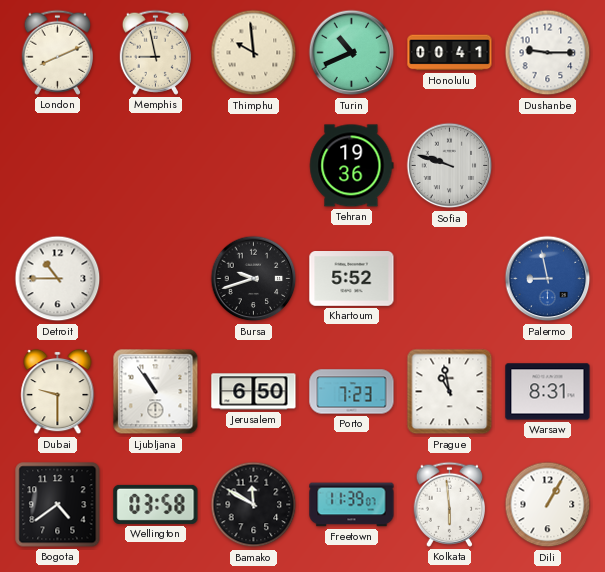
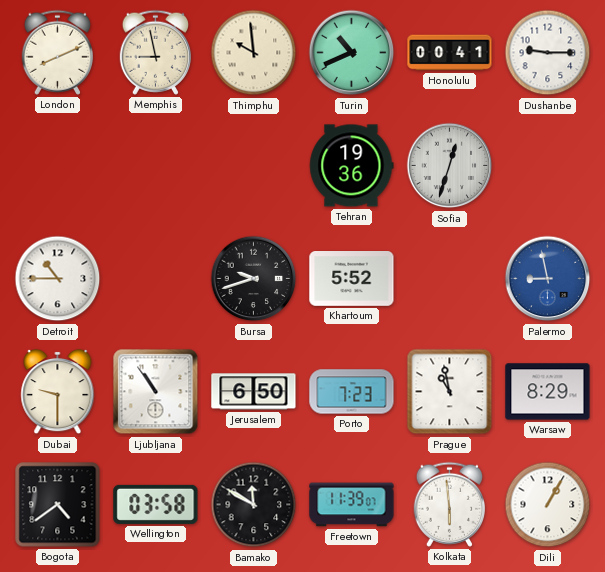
Sofia: 9:48 -> 12:33 (450, 166)
Warsaw: 8:31 -> 8:29 (548, 392)
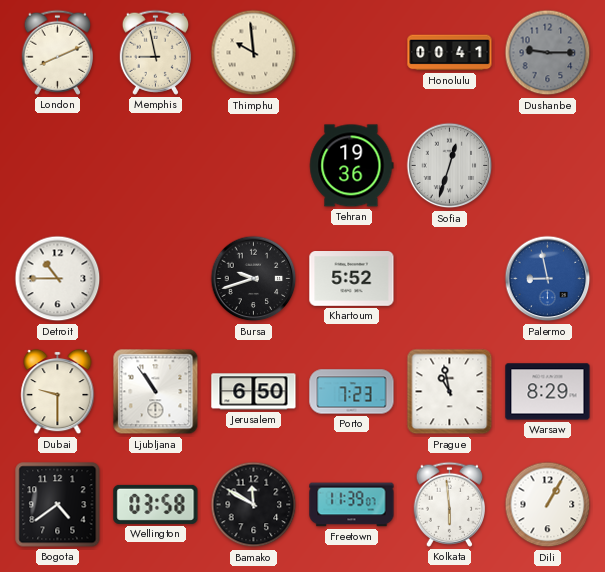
Turin: 10:41 -> none (352, 53)
Dushanbe dial: white -> grey (548, 53)
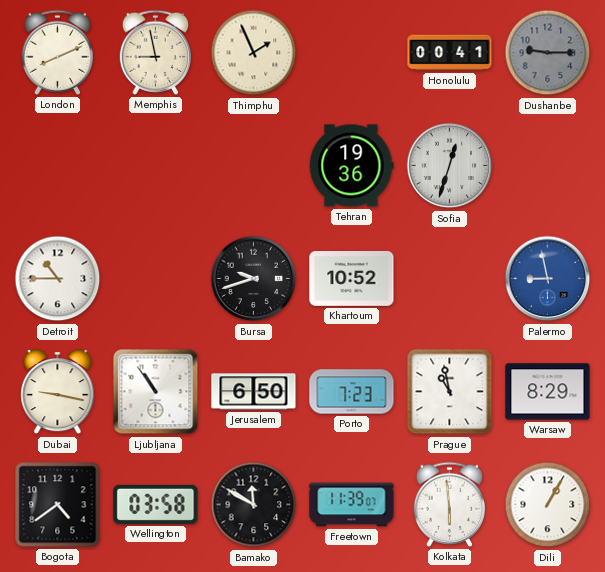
Thimphu: 9:59 -> 1:56 (254, 53)
Khartoum: 5:52 -> 10:52 (352, 279)
Dubai: 9:30 -> 9:17 (58, 392)
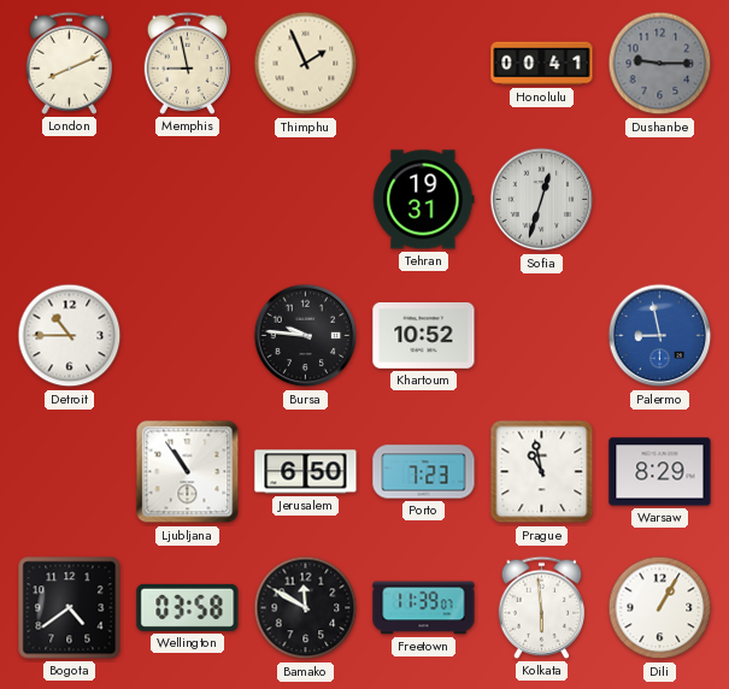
Tehran: 19:36 -> 19:31 (424, 200)
Bursa: 9:42 -> 9:46 (306, 336)
Dubai: 9:17 -> none (58, 392)
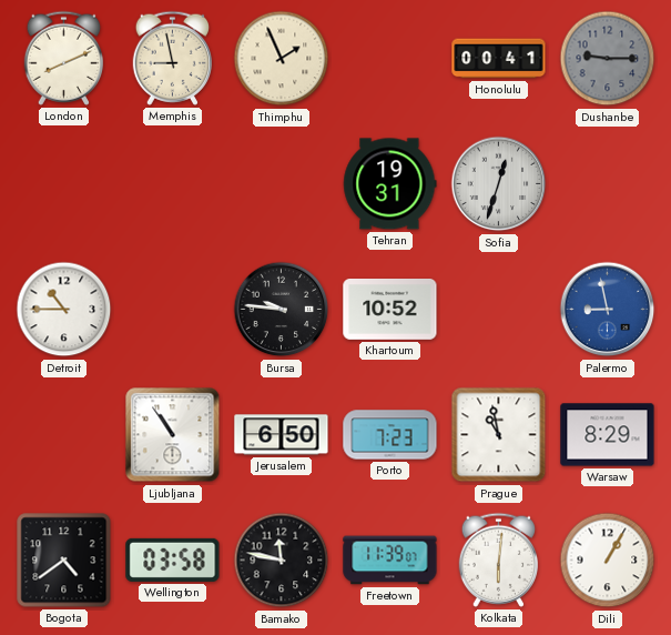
Bamako: 11:50 -> 11:47 (282, 561)
Kolkata: 5:59 -> 6:01 (498, 560)
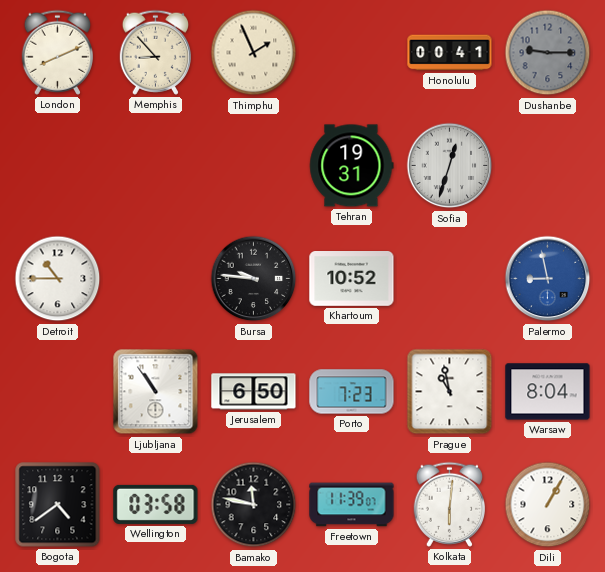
Memphis: 8:58 -> 8:53 (155, 52)
Warsaw: 8:29 -> 8:04 (548, 392)
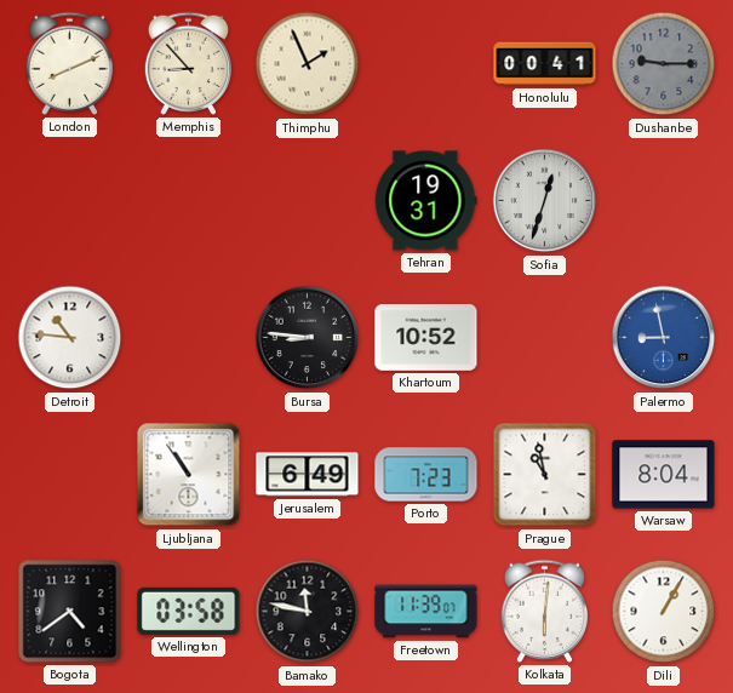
Detroit: 10:45 -> 10:46 (70, 338)
Bursa: 9:46 -> 8:46 (308, 338)
Jerusalem: 6:50 -> 6:49 (308, 475)
